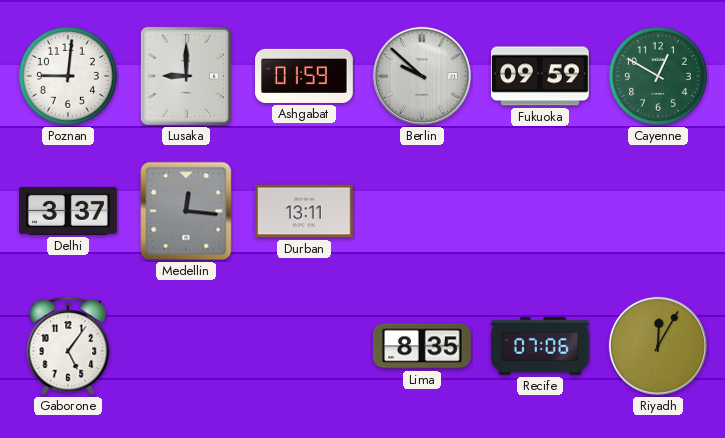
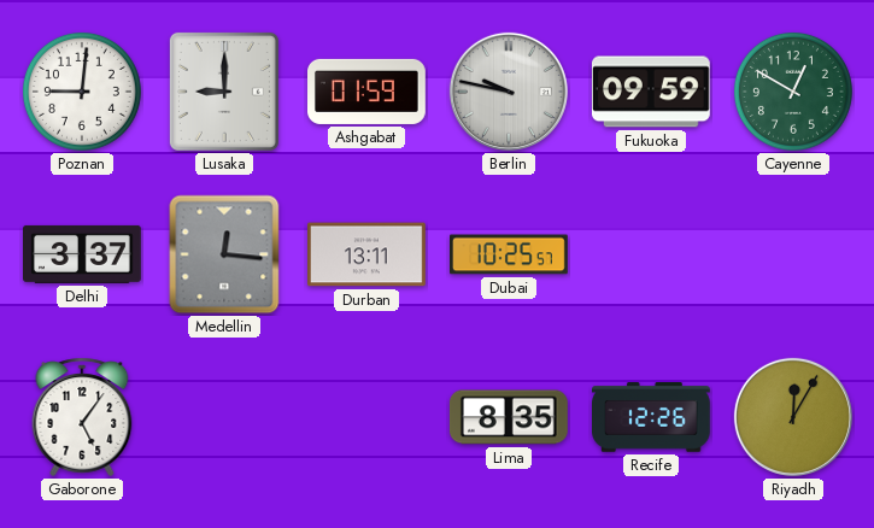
Berlin: 9:52 -> 9:47 (509, 92)
Dubai: none -> 10:25 (510, 254)
Recife: 07:06 -> 12:26 (652, 417)
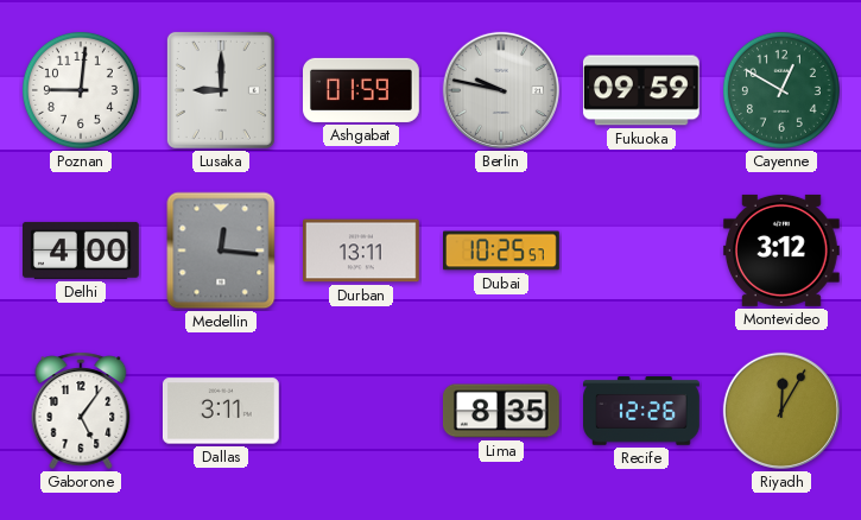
Delhi: 3:37 -> 4:00 (82, 251)
Montevideo: none -> 3:12 (781, 251)
Dallas: none -> 3:11 (222, 411)
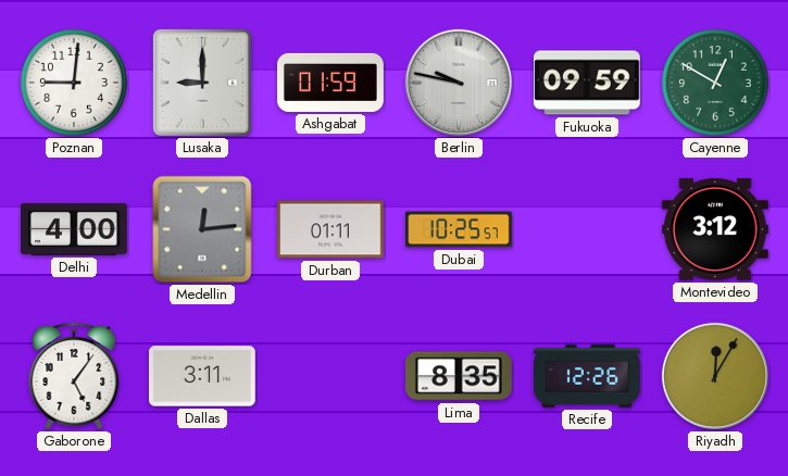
Medellin: 12:16 -> 12:14 (202, 229)
Durban: 13:11 -> 01:11 (332, 229)
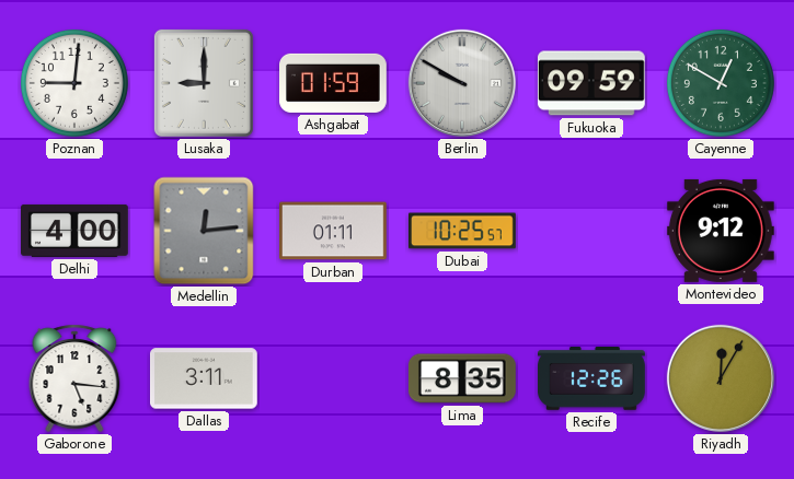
Berlin: 9:47 -> 9:50 (462, 83)
Montevideo: 3:12 -> 9:12 (721, 231)
Gaborone: 5:06 -> 5:16 (74, 378)
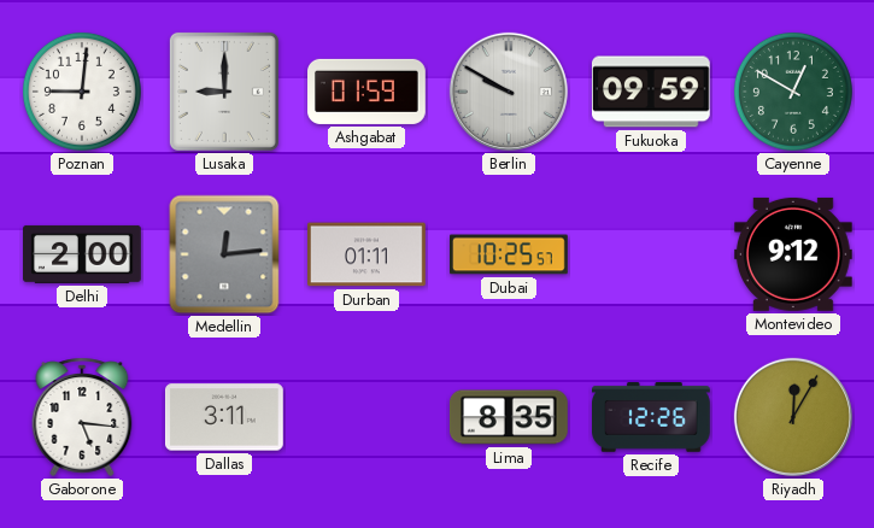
Delhi: 4:00 -> 2:00 (83, 254)
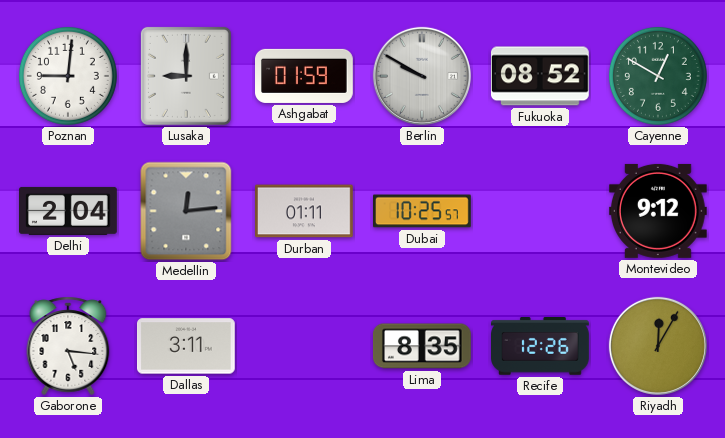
Fukuoka: 09:59 -> 08:52 (540, 76)
Delhi: 2:00 -> 2:04 (69, 211)
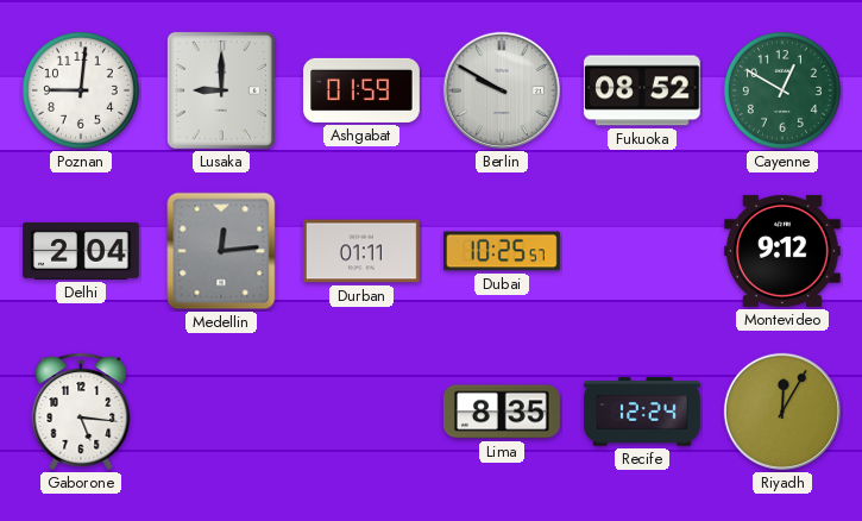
Dallas: 3:11 -> none (187, 346)
Recife: 12:26 -> 12:24 (643, 412)
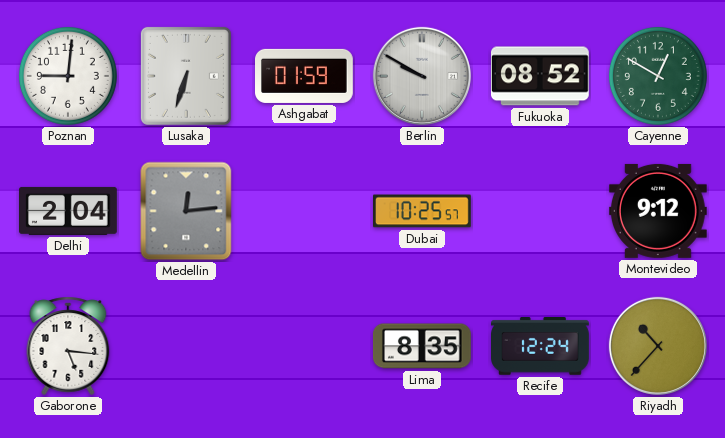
Lusaka: 9:00 -> 6:33 (186, 76)
Durban: 01:11 -> none (363, 251)
Riyadh: 12:05 -> 10:37 (658, 346)
